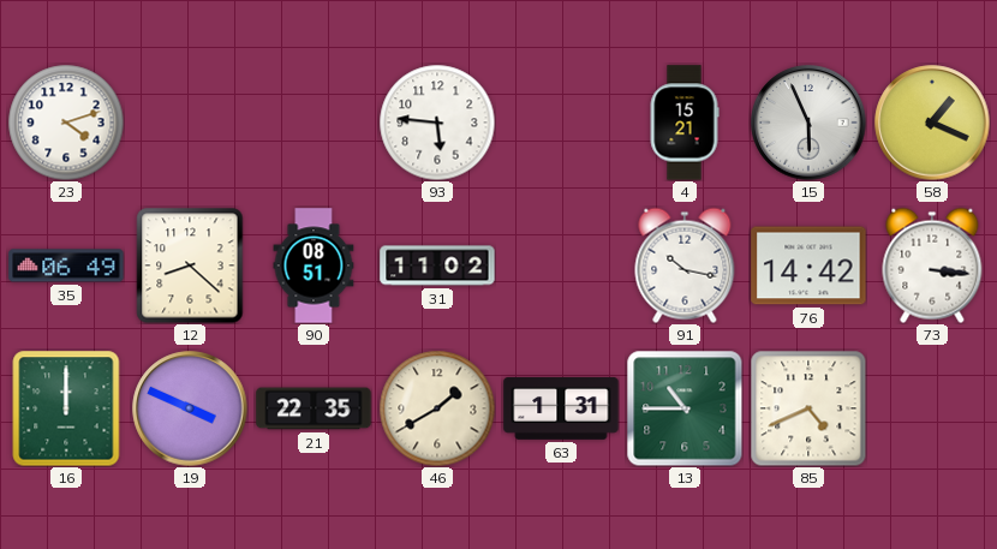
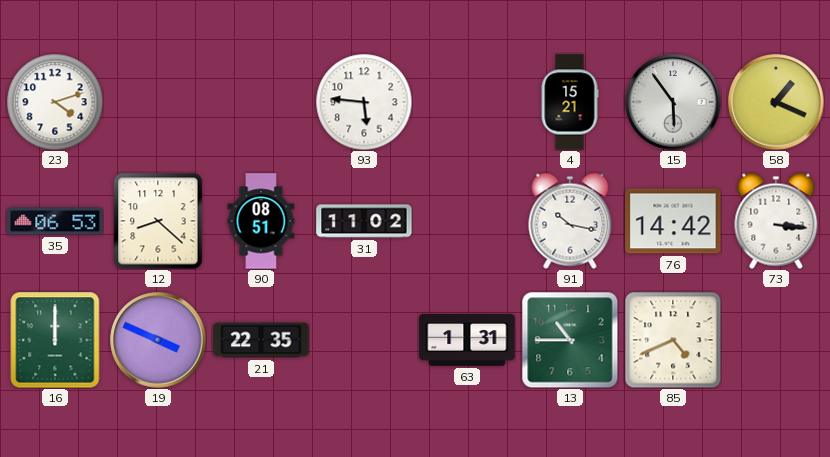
15: 5:56 -> 5:54 (673, 102)
35: 06:49 -> 06:53 (55, 221)
46: 1:40 -> none (437, 408)
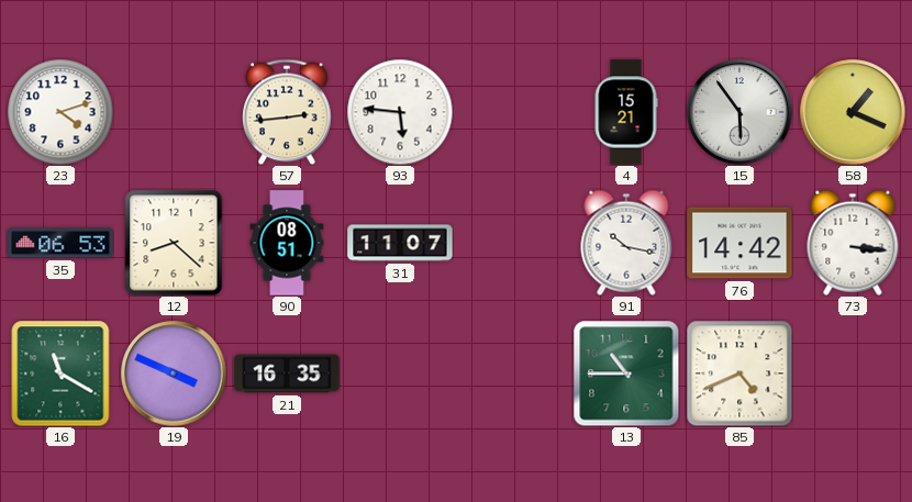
57: none -> 2:44 (287, 112)
31: 11:02 -> 11:07 (400, 243)
16: 12:00 -> 11:20 (60, 373)
21: 22:35 -> 16:35 (287, 373)
63: 1:31 -> none (467, 340)
